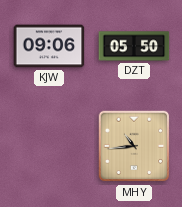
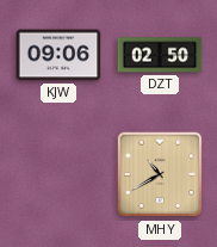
DZT: 05:50 -> 02:50 (160, 55)
MHY: 10:44 -> 10:40 (160, 174)
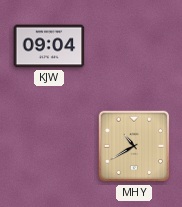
KJW: 09:06 -> 09:04 (49, 46)
DZT: 02:50 -> none (160, 55)
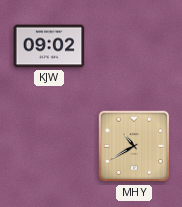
KJW: 09:04 -> 09:02 (49, 46)
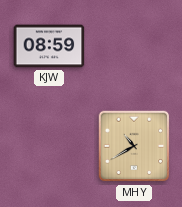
KJW: 09:02 -> 08:59 (49, 46)
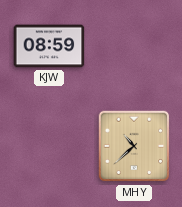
MHY: 10:40 -> 10:38 (134, 146)
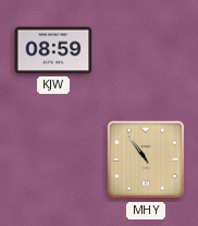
MHY: 10:38 -> 10:54 (146, 159)
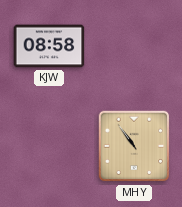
KJW: 08:59 -> 08:58 (49, 46)
